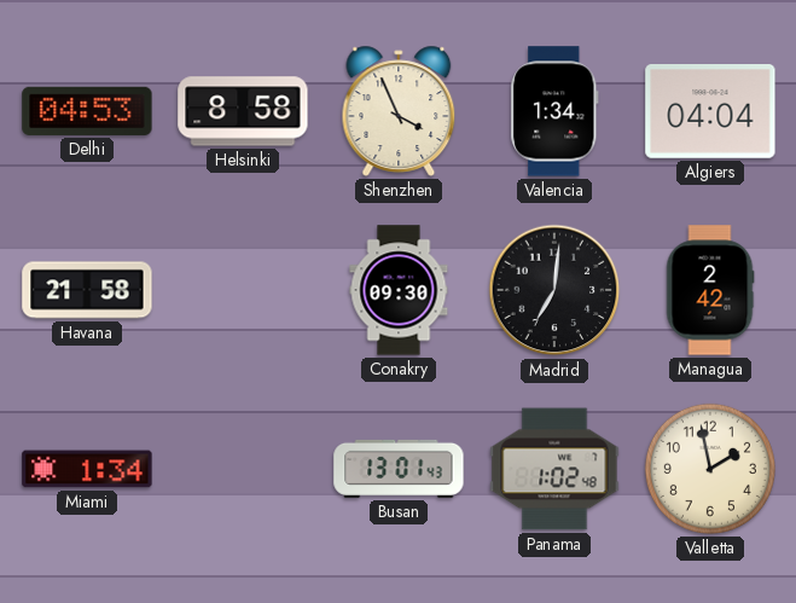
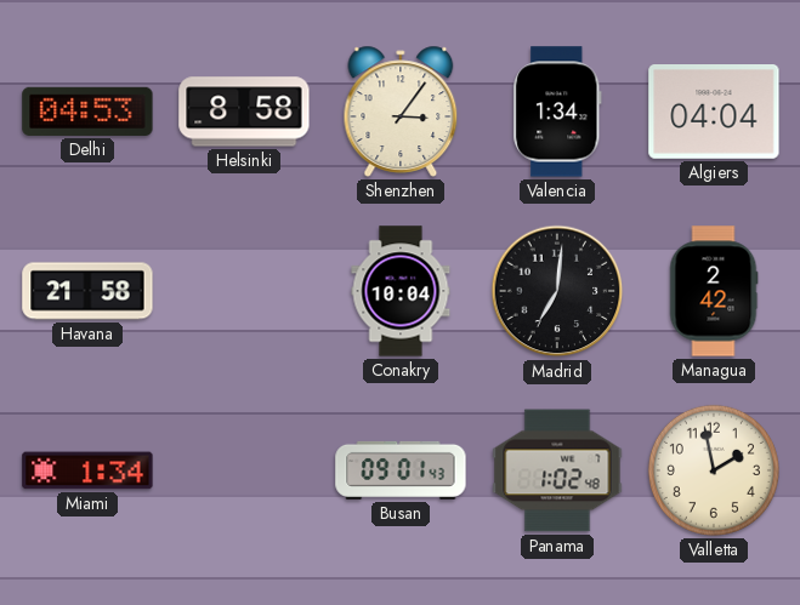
Shenzhen: 3:56 -> 3:06 (401, 112)
Conakry: 09:30 -> 10:04 (401, 291)
Busan: 13:01 -> 09:01 (401, 470)
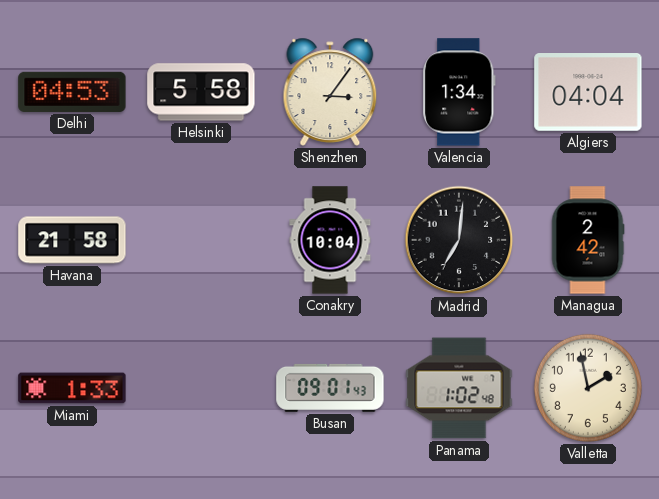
Helsinki: 8:58 -> 5:58 (201, 92)
Miami: 1:34 -> 1:33 (72, 388)
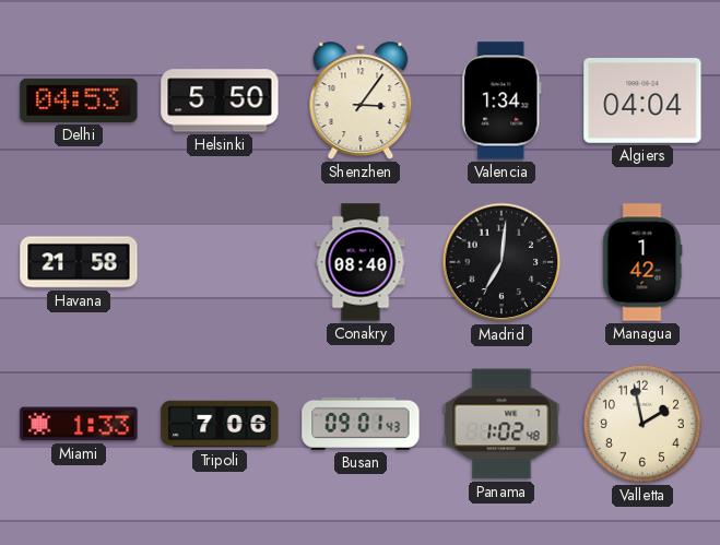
Helsinki: 5:58 -> 5:50 (220, 100)
Conakry: 10:04 -> 08:40 (361, 262)
Managua: 2:42 -> 1:42 (642, 262)
Tripoli: none -> 7:06 (220, 424)
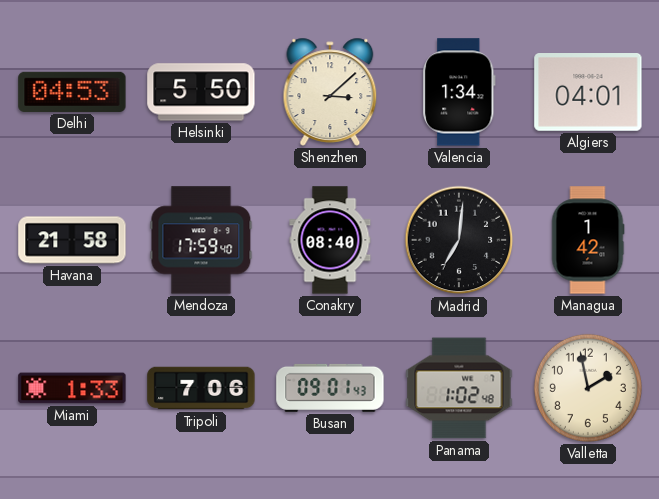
Shenzhen: 3:06 -> 3:08 (330, 92)
Algiers: 04:04 -> 04:01 (588, 93)
Mendoza: none -> 17:59 (201, 240)
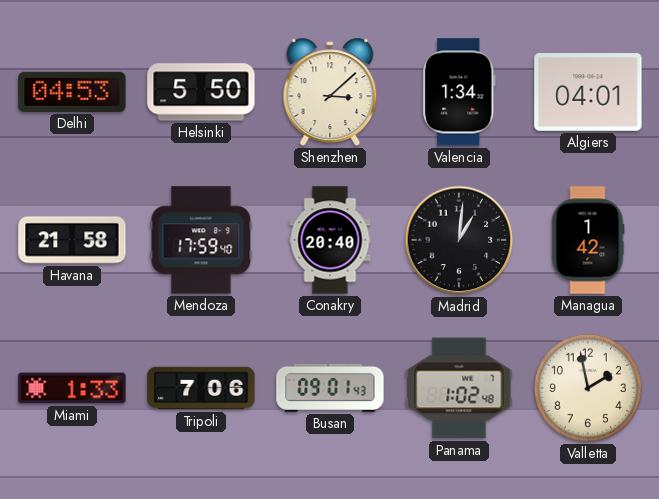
Conakry: 08:40 -> 20:40 (330, 240)
Madrid: 7:01 -> 1:01 (459, 240)
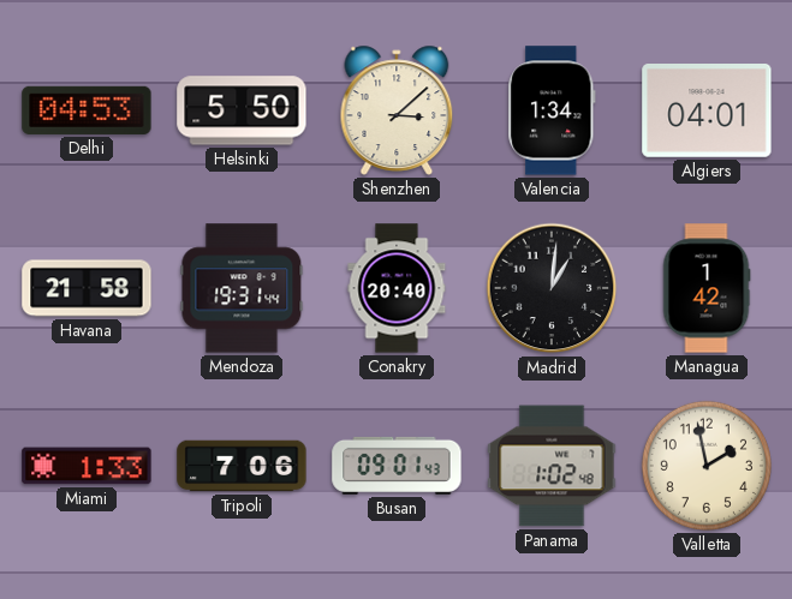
Mendoza: 17:59 -> 19:31 (242, 288)
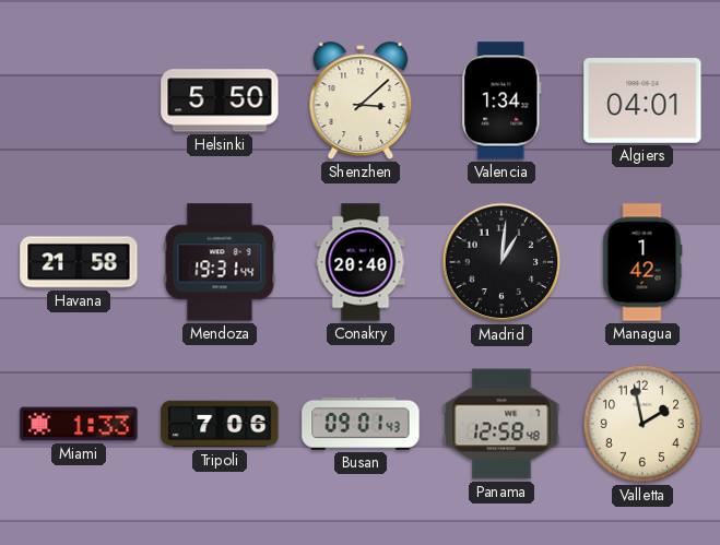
Delhi: 04:53 -> none (87, 110)
Panama: 1:02 -> 12:58 (501, 424)
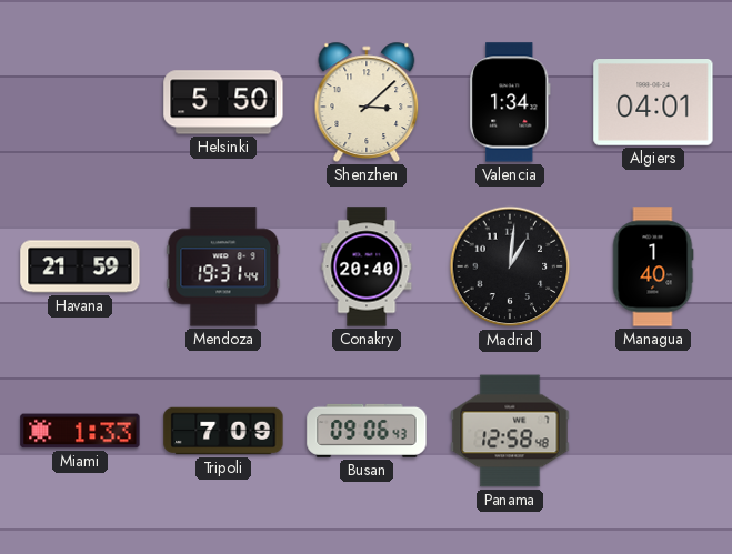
Havana: 21:58 -> 21:59 (80, 266)
Managua: 1:42 -> 1:40 (653, 266)
Tripoli: 7:06 -> 7:09 (223, 431)
Busan: 09:01 -> 09:06 (367, 431)
Valletta: 1:58 -> none (642, 424)
